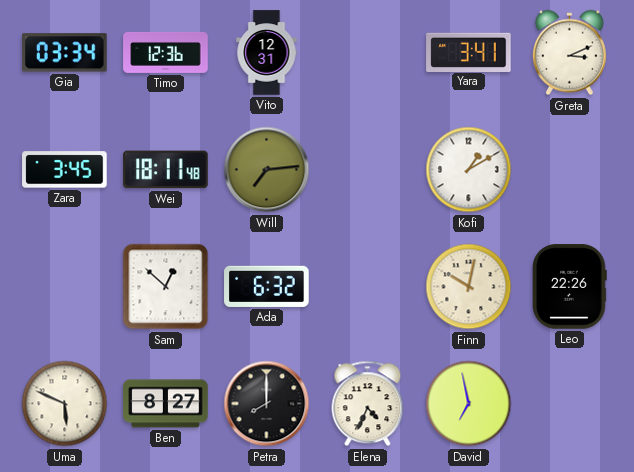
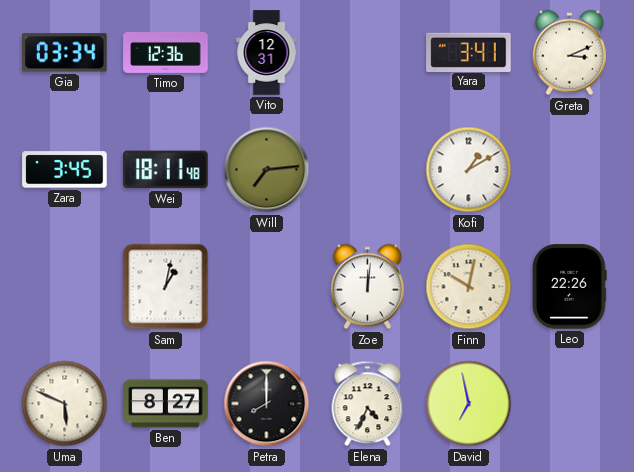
Sam: 12:52 -> 1:02 (166, 287)
Ada: 6:32 -> none (267, 286)
Zoe: none -> 12:01 (367, 287)
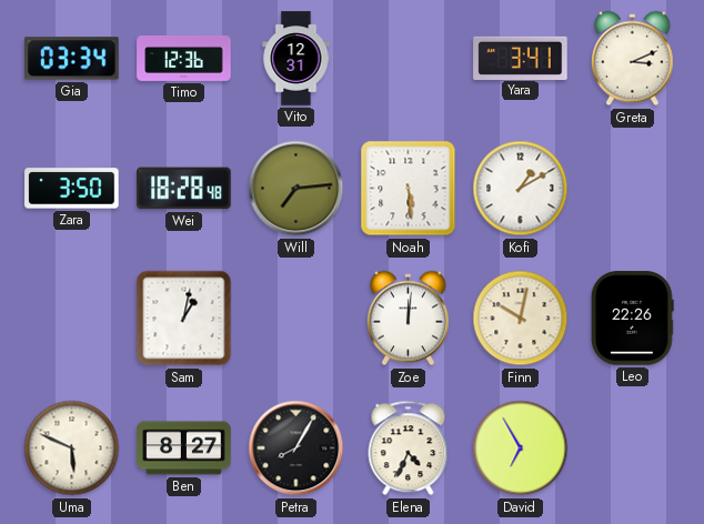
Zara: 3:45 -> 3:50 (72, 189)
Wei: 18:11 -> 18:28 (184, 189)
Noah: none -> 5:29 (409, 189)
Petra: 8:00 -> 8:05 (296, 449)
David: 6:58 -> 6:55 (521, 449)
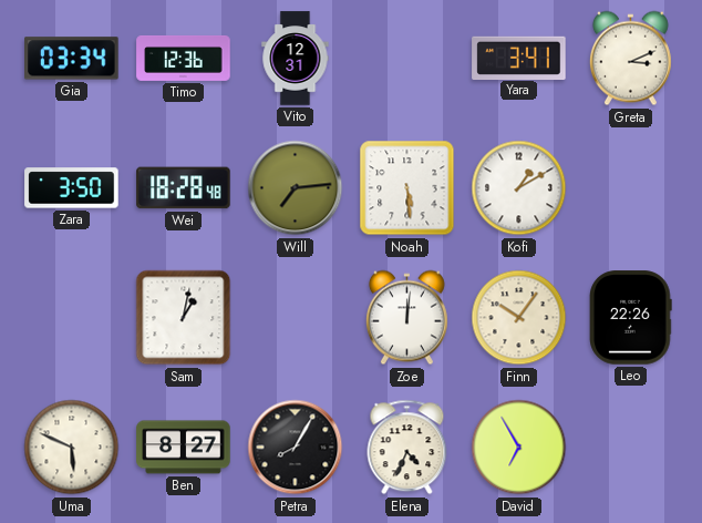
Finn: 10:02 -> 10:06 (519, 318)
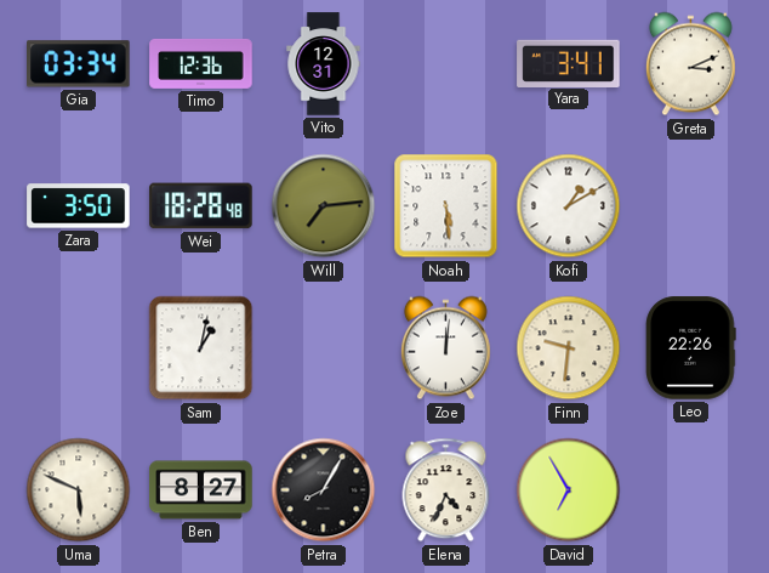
Finn: 10:06 -> 9:31 (569, 348)
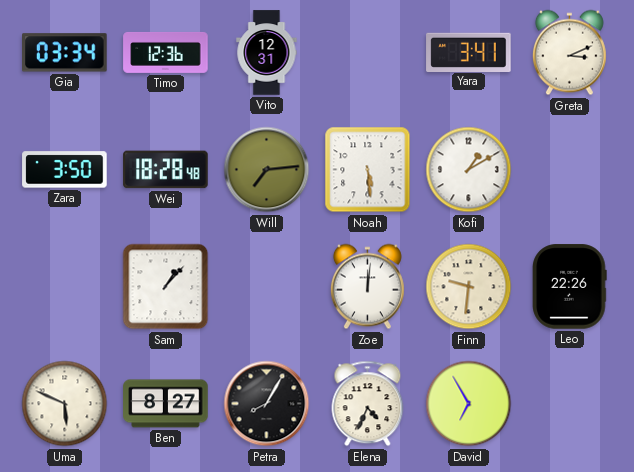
Sam: 1:02 -> 1:07 (166, 287)
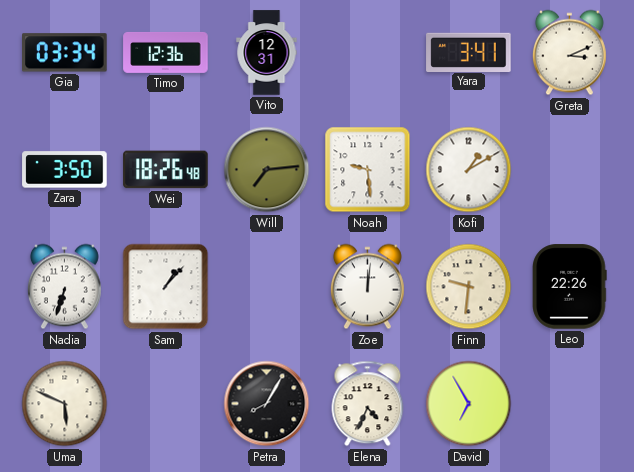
Wei: 18:28 -> 18:26 (166, 170)
Noah: 5:29 -> 9:29 (368, 170)
Nadia: none -> 6:33 (64, 287)
Ben: 8:27 -> none (166, 404)
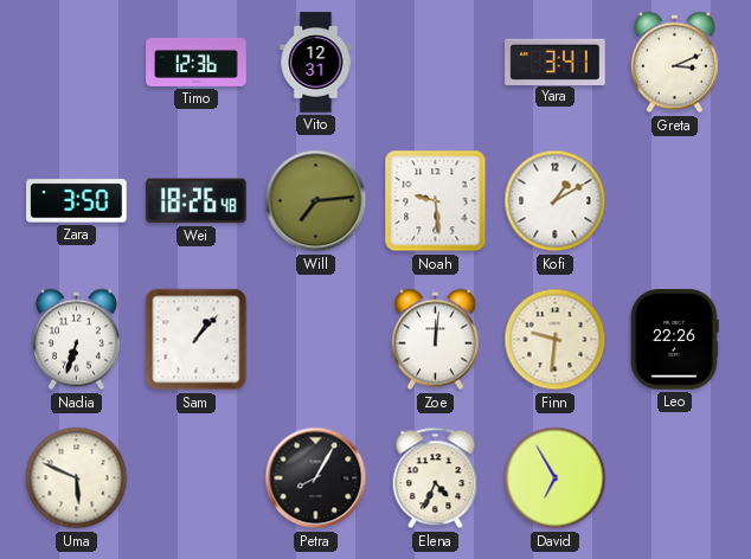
Gia: 03:34 -> none (65, 53)
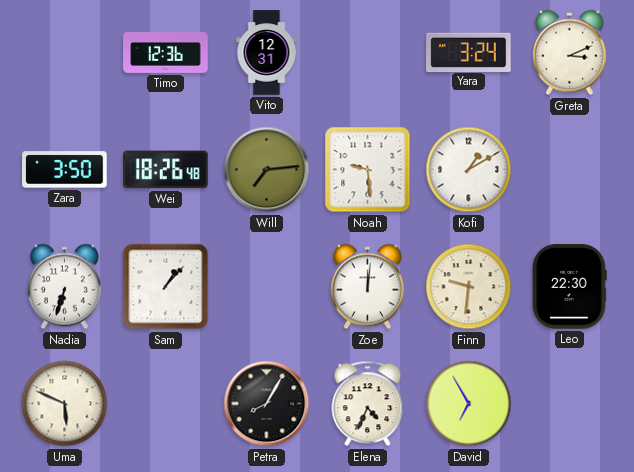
Yara: 3:41 -> 3:24 (469, 52)
Leo: 22:26 -> 22:30 (570, 287)
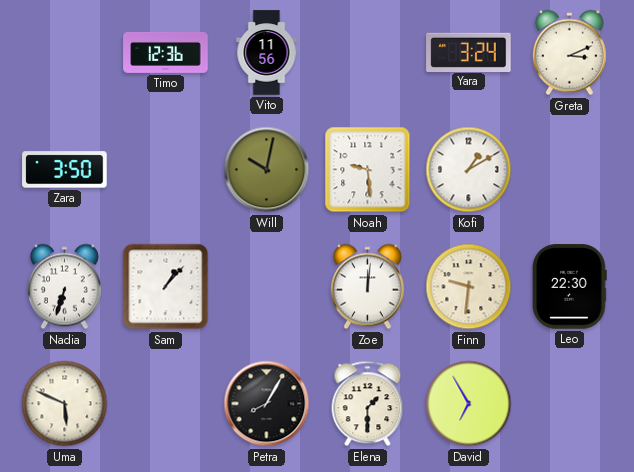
Vito: 12:31 -> 11:56 (267, 53)
Wei: 18:26 -> none (166, 170)
Will: 7:14 -> 10:02 (267, 170)
Elena: 4:34 -> 1:30 (368, 404)
